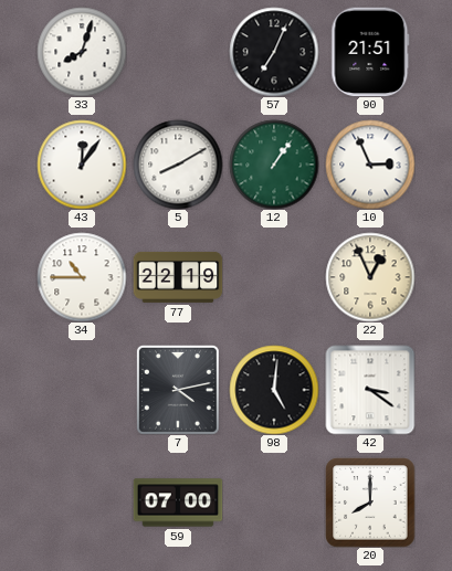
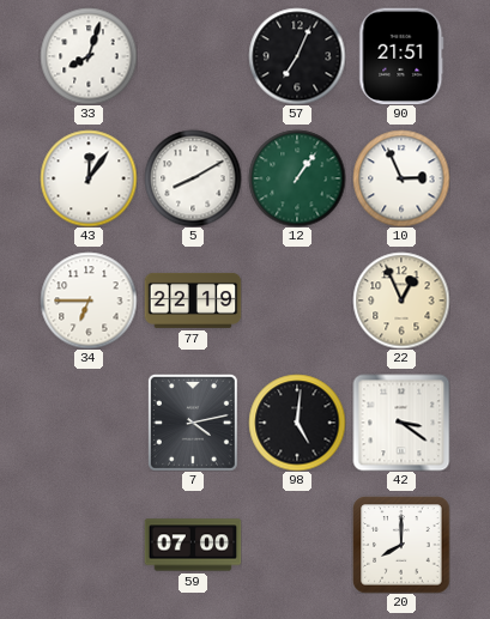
34: 10:45 -> 6:45 (89, 301)
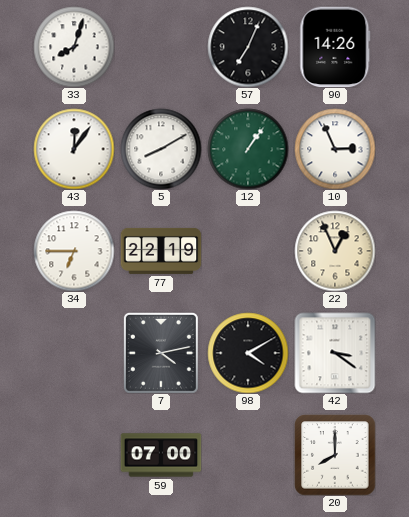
90: 21:51 -> 14:26 (335, 47)
98: 5:01 -> 4:10 (248, 353)
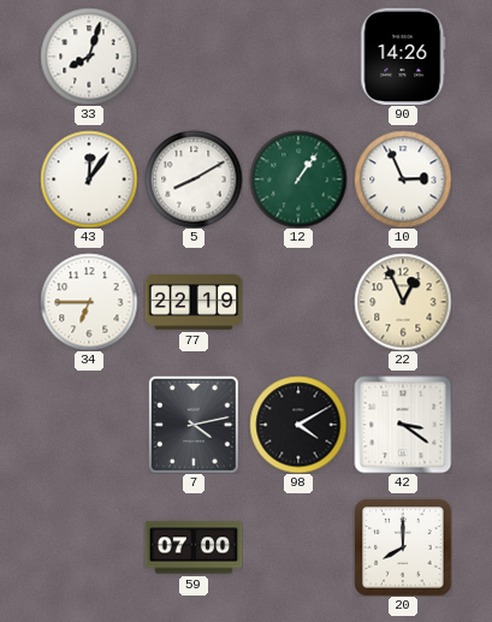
57: 7:04 -> none (248, 47)
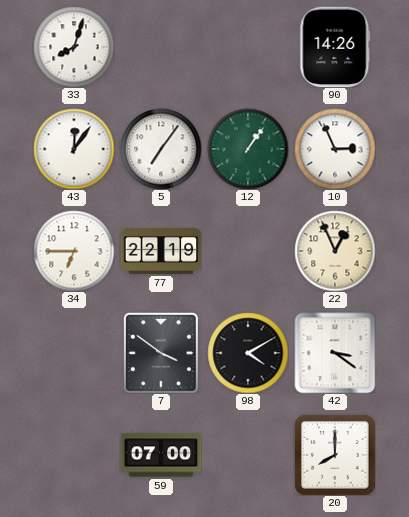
5: 8:10 -> 7:06 (161, 149)
7: 4:13 -> 3:51 (161, 353)
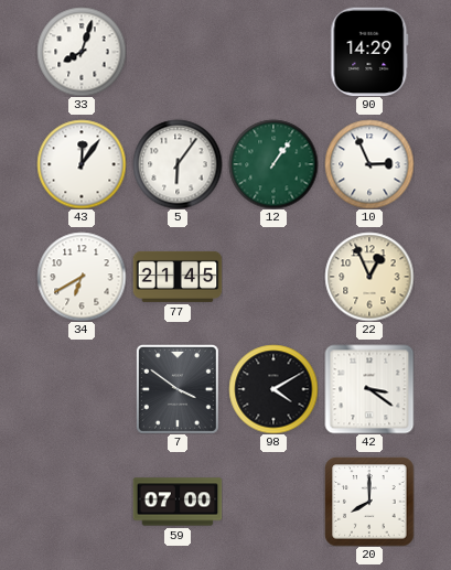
90: 14:26 -> 14:29 (369, 52)
5: 7:06 -> 6:06 (178, 164)
34: 6:45 -> 6:40 (82, 277)
77: 22:19 -> 21:45 (178, 277)
